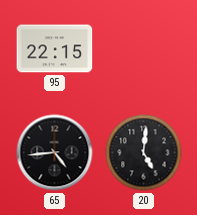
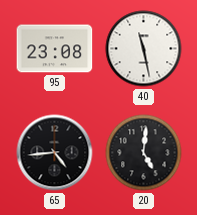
95: 22:15 -> 23:08 (55, 49)
40: none -> 11:28 (144, 49)
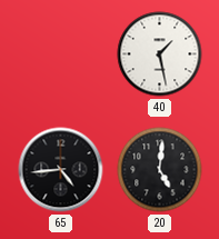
95: 23:08 -> none (55, 49)
40: 11:28 -> 1:28 (160, 54)
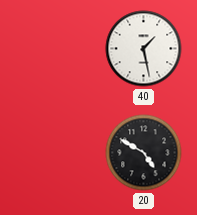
65: 4:44 -> none (61, 170)
20: 5:01 -> 4:50 (144, 153)
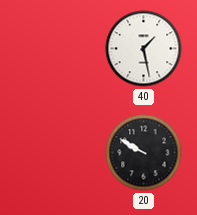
20: 4:50 -> 9:50 (144, 153)
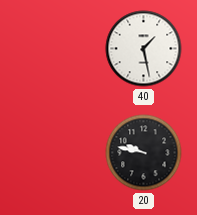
20: 9:50 -> 9:47 (144, 153)
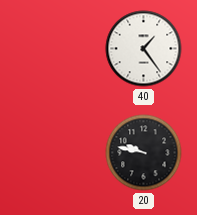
40: 1:28 -> 1:24 (144, 49)
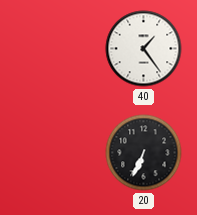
20: 9:47 -> 6:34 (144, 153)
